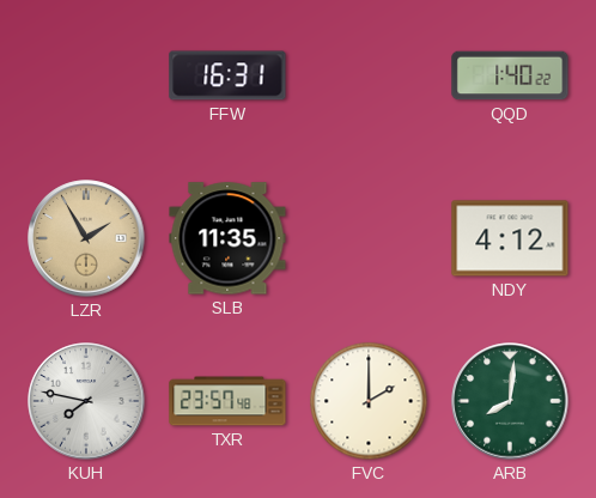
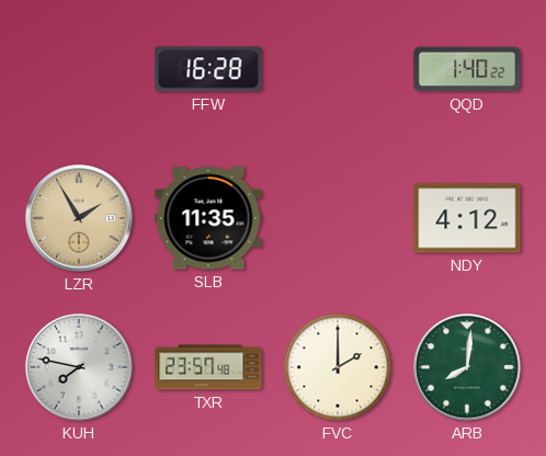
FFW: 16:31 -> 16:28 (208, 69)
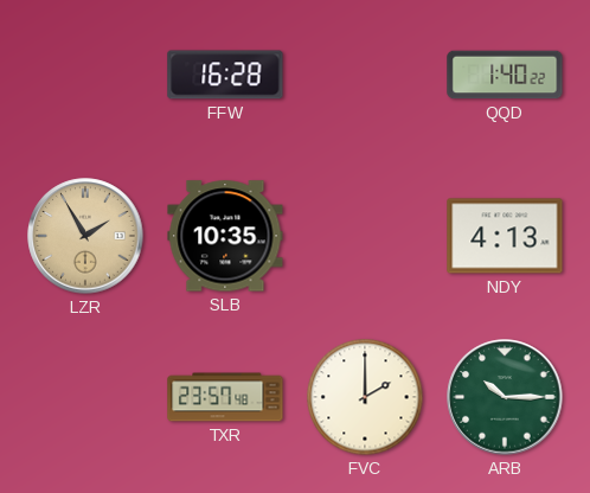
SLB: 11:35 -> 10:35 (225, 236)
NDY: 4:12 -> 4:13 (505, 236)
KUH: 7:47 -> none (79, 367)
ARB: 8:01 -> 10:15 (505, 397)
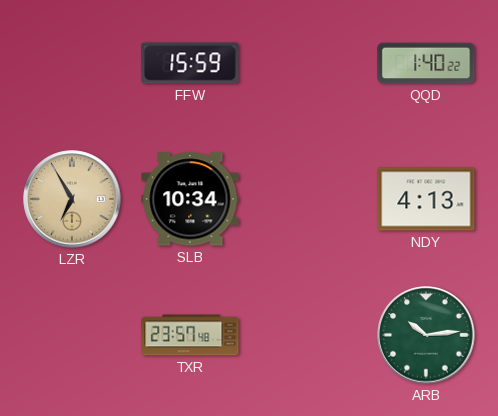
FFW: 16:28 -> 15:59 (190, 63)
LZR: 1:55 -> 6:55 (72, 199)
SLB: 10:35 -> 10:34 (190, 199)
FVC: 2:00 -> none (365, 397)
ARB: 10:15 -> 10:14 (426, 335)
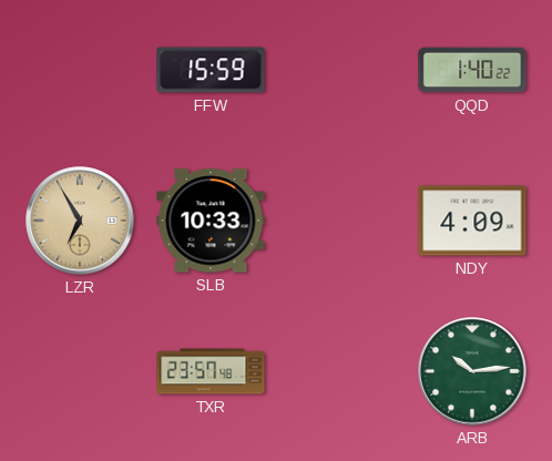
SLB: 10:34 -> 10:33 (211, 221)
NDY: 4:13 -> 4:09 (472, 221)
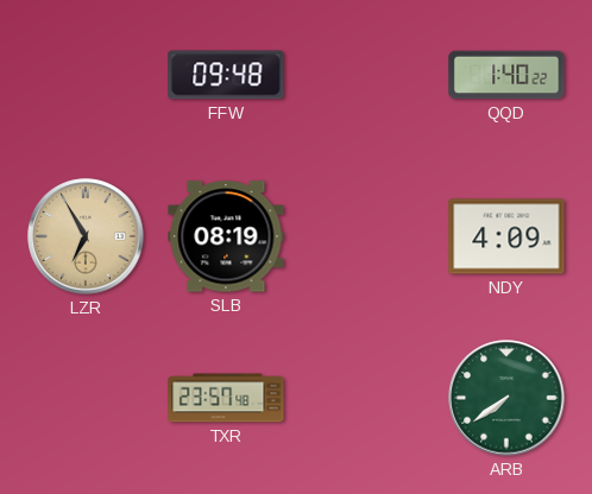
FFW: 15:59 -> 09:48 (226, 75)
SLB: 10:33 -> 08:19 (226, 236)
ARB: 10:14 -> 7:39 (506, 398)
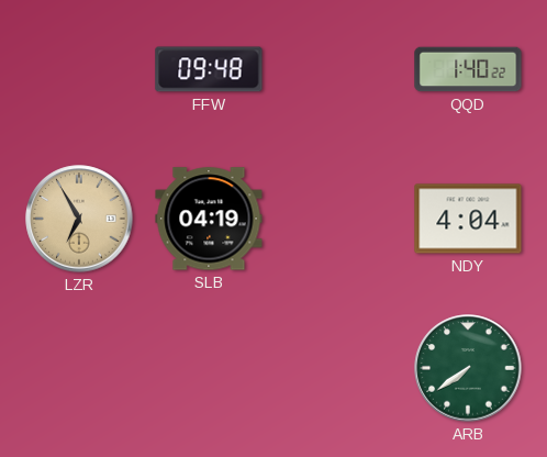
SLB: 08:19 -> 04:19 (209, 219)
NDY: 4:09 -> 4:04 (468, 219)
TXR: 23:57 -> none (226, 398)
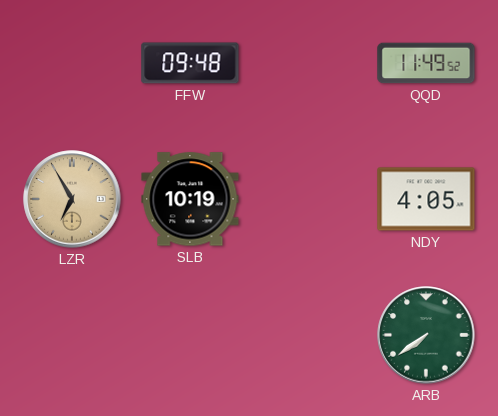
QQD: 1:40 -> 11:49 (426, 63)
SLB: 04:19 -> 10:19 (190, 199)
NDY: 4:04 -> 4:05 (426, 199)
